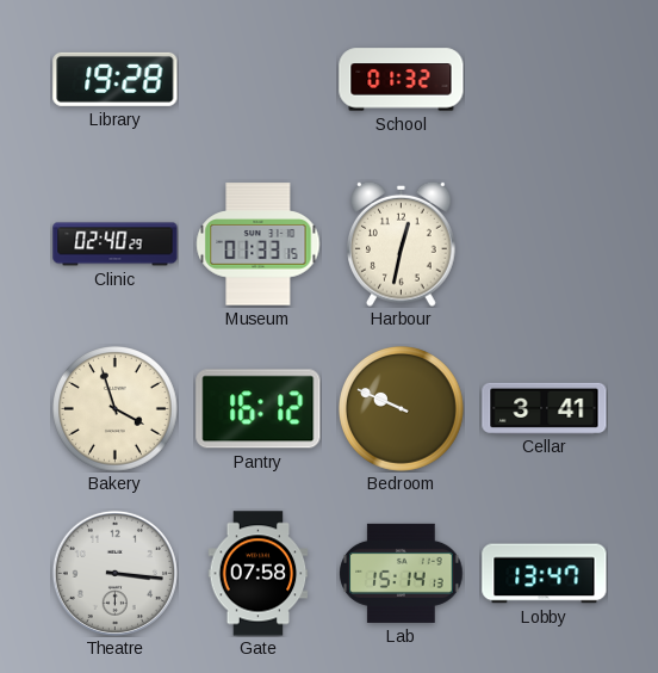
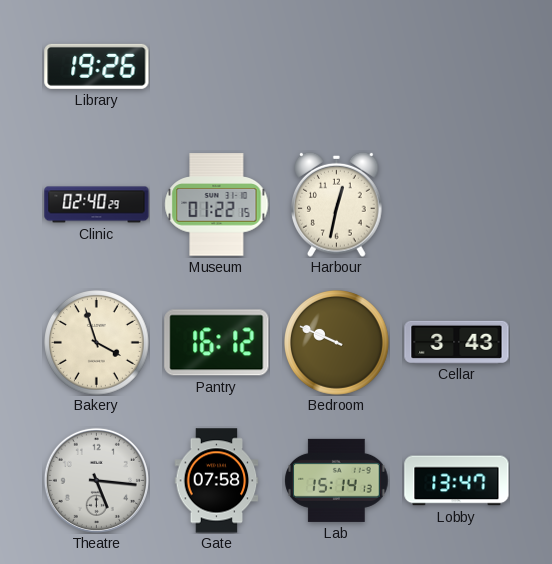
Library: 19:28 -> 19:26 (97, 66)
School: 01:32 -> none (402, 80)
Museum: 01:33 -> 01:22 (217, 205)
Cellar: 3:41 -> 3:43 (457, 342)
Theatre: 3:16 -> 5:16 (96, 480)
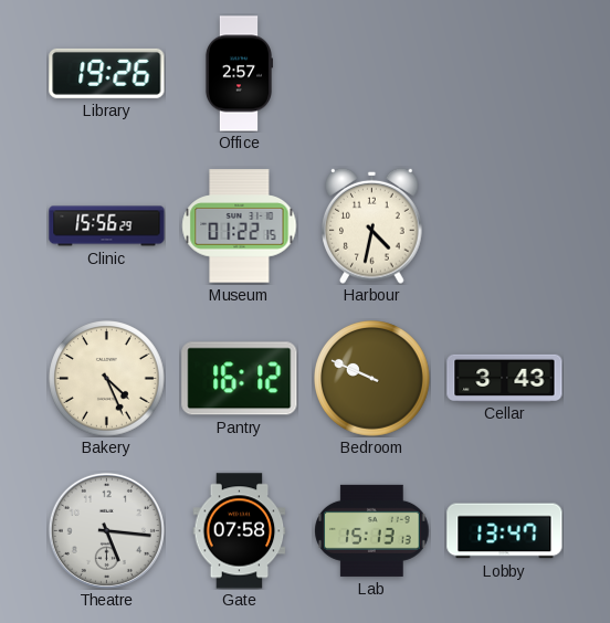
Office: none -> 2:57 (238, 74)
Clinic: 02:40 -> 15:56 (107, 226)
Harbour: 12:32 -> 4:32 (372, 225)
Bakery: 3:57 -> 4:26 (107, 379)
Lab: 15:14 -> 15:13 (372, 530)
